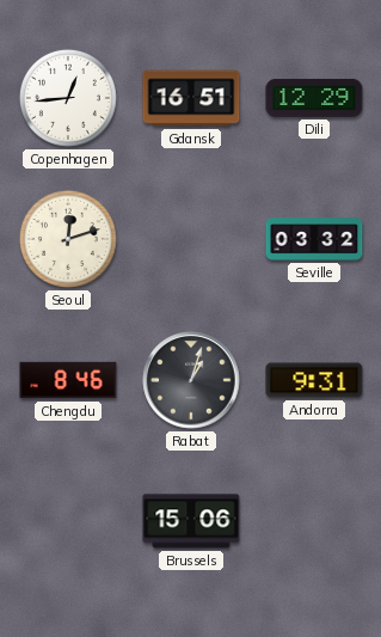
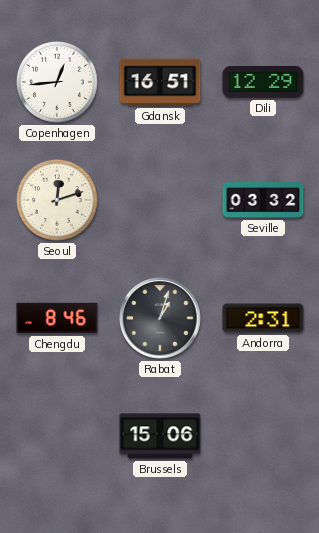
Andorra: 9:31 -> 2:31 (263, 318)
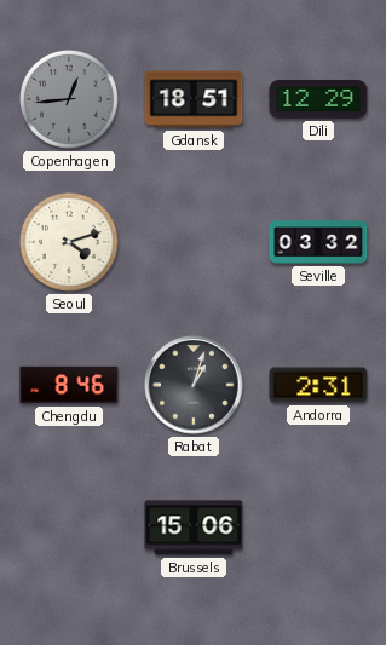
Copenhagen dial: white -> grey (69, 99)
Gdansk: 16:51 -> 18:51 (194, 99)
Seoul: 12:12 -> 4:12 (69, 242)
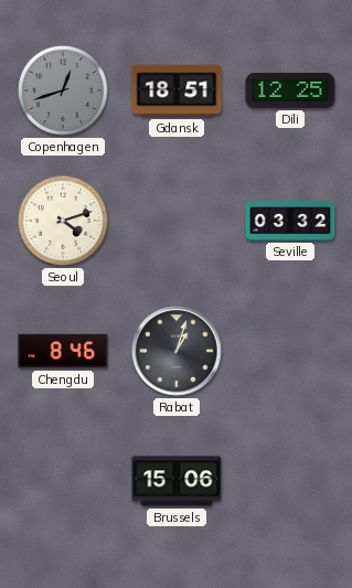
Copenhagen: 12:44 -> 12:42 (63, 90)
Dili: 12:29 -> 12:25 (290, 90)
Andorra: 2:31 -> none (318, 385)
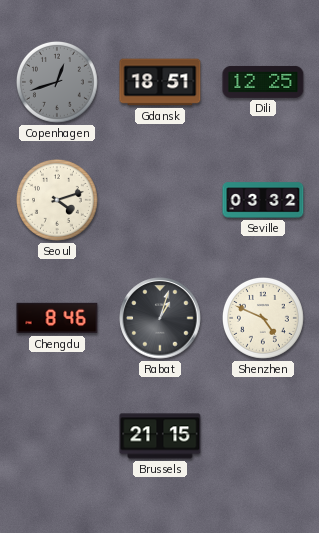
Shenzhen: none -> 4:49 (263, 318)
Brussels: 15:06 -> 21:15 (160, 436)
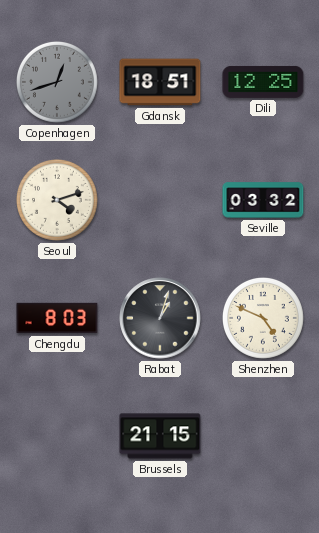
Chengdu: 8:46 -> 8:03 (57, 318)
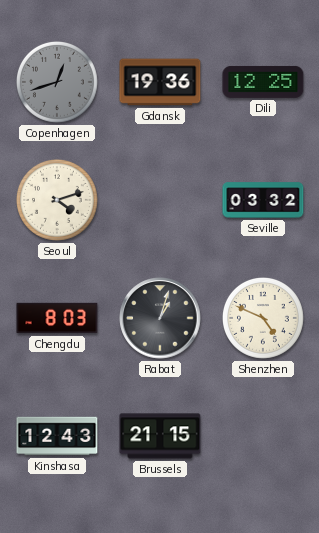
Gdansk: 18:51 -> 19:36 (160, 82)
Kinshasa: none -> 12:43 (57, 436)
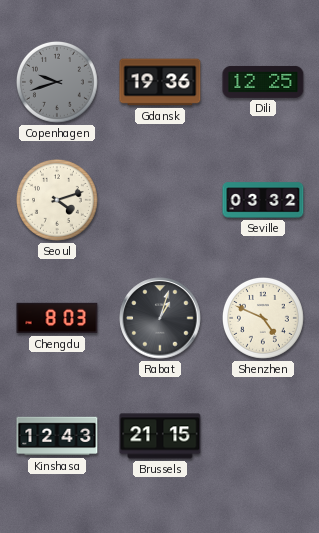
Copenhagen: 12:42 -> 9:42 (57, 82)
